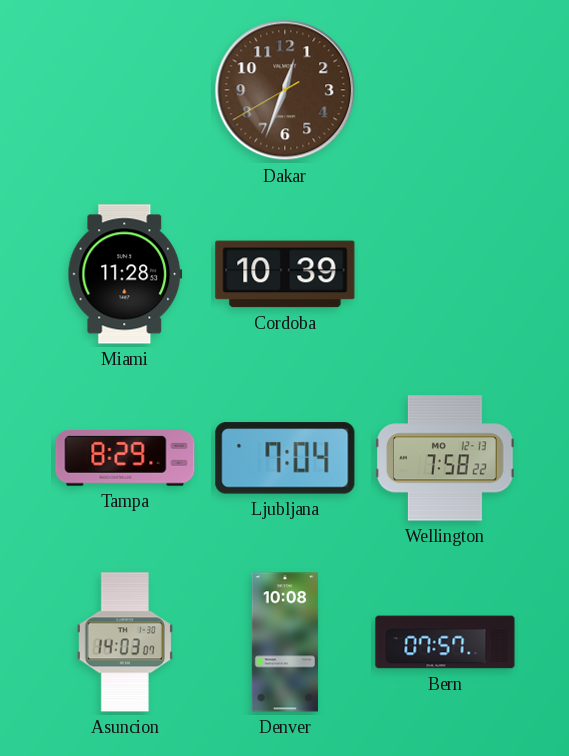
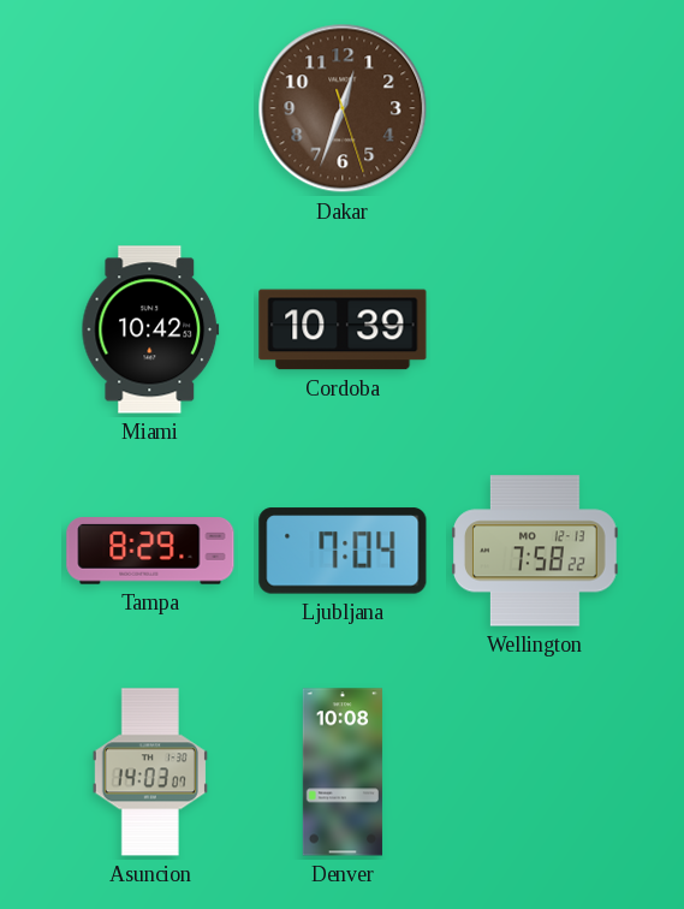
Dakar: 12:33:40 -> 12:33:27 (343, 108)
Miami: 11:28 -> 10:42 (150, 329)
Bern: 07:57 -> none (445, 642)
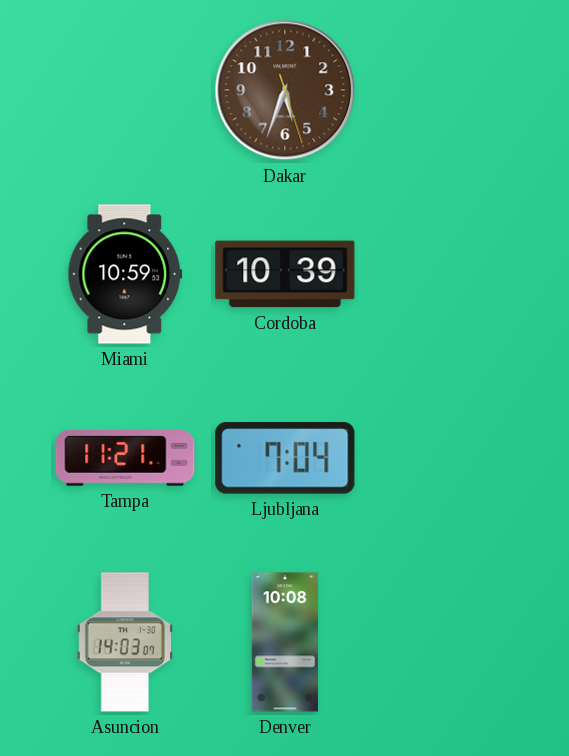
Dakar: 12:33 -> 5:33 (285, 90)
Miami: 10:42 -> 10:59 (125, 274)
Tampa: 8:29 -> 11:21 (125, 459)
Wellington: 7:58 -> none (536, 551)
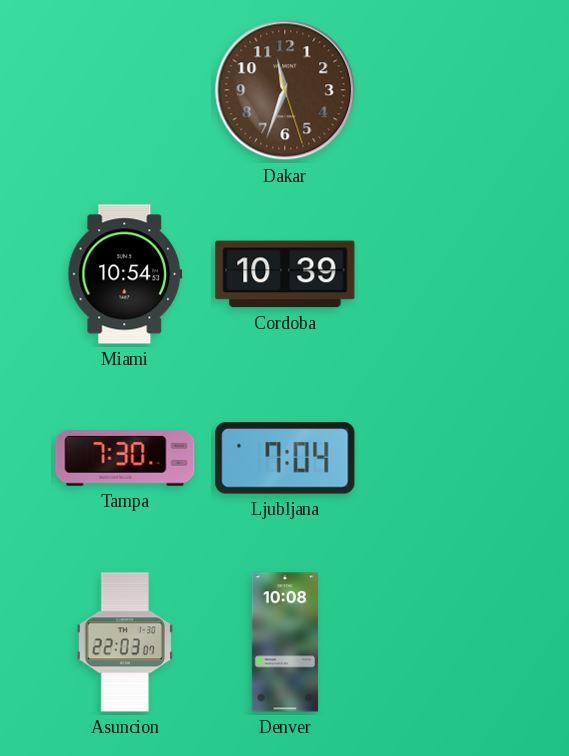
Dakar: 5:33 -> 11:33 (285, 90)
Miami: 10:59 -> 10:54 (125, 274)
Tampa: 11:21 -> 7:30 (125, 459)
Asuncion: 14:03 -> 22:03 (125, 642)
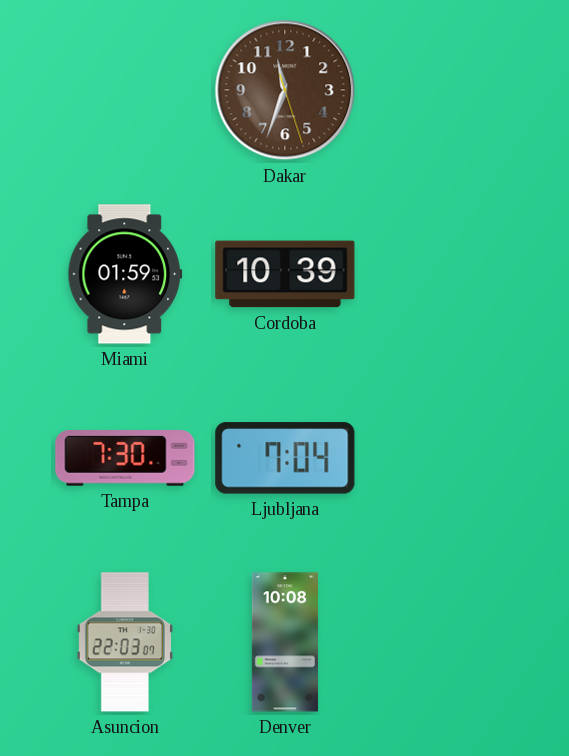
Miami: 10:54 -> 01:59 (125, 274)
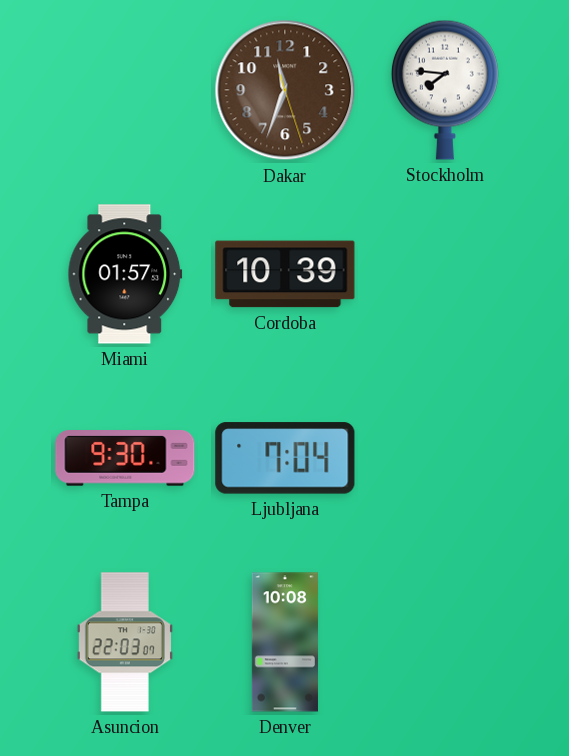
Stockholm: none -> 7:46 (445, 90)
Miami: 01:59 -> 01:57 (125, 274)
Tampa: 7:30 -> 9:30 (125, 459)
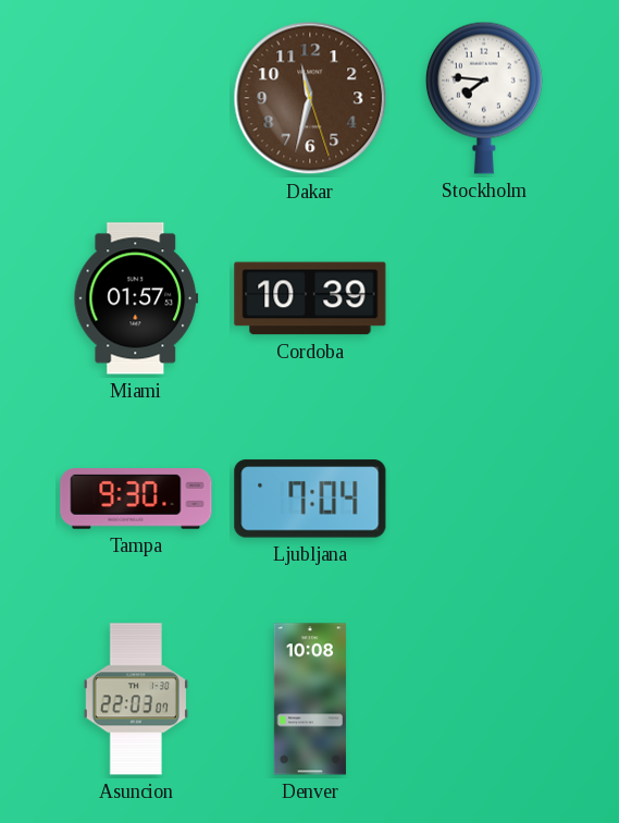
Dakar: 11:33 -> 11:32 (310, 98)
